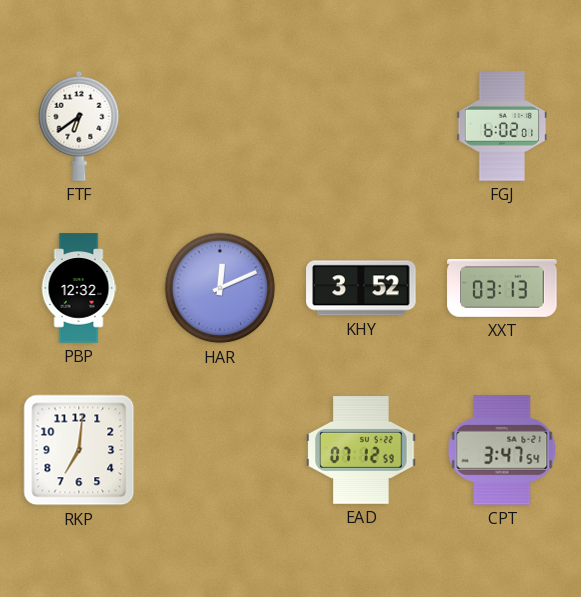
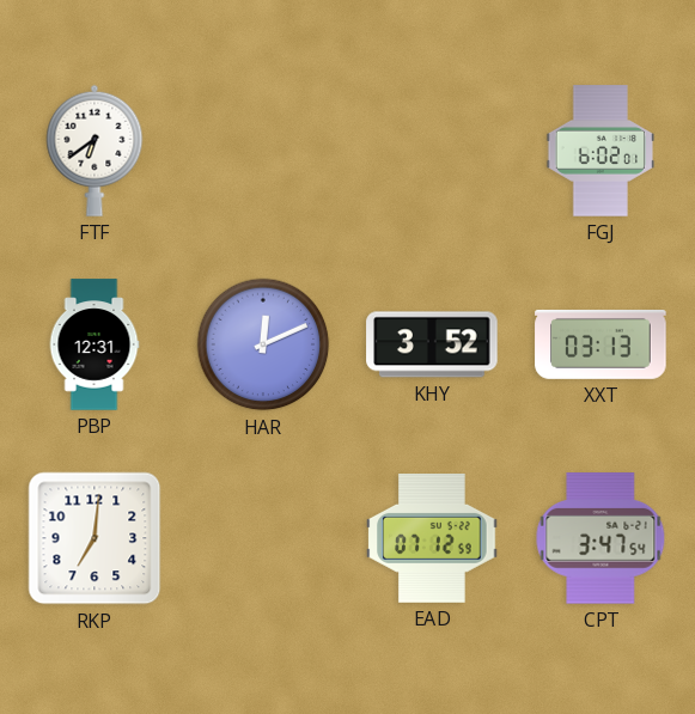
PBP: 12:32 -> 12:31 (95, 344)
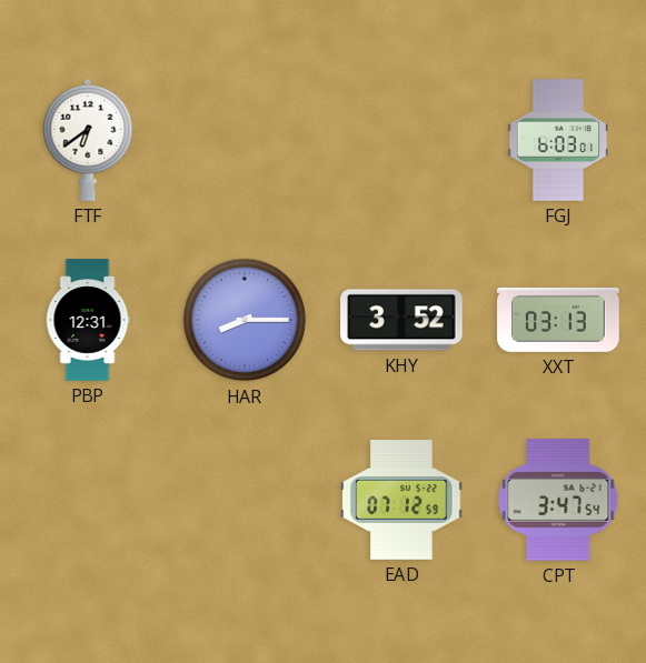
FGJ: 6:02 -> 6:03 (558, 140)
HAR: 12:11 -> 8:15 (245, 320)
RKP: 7:01 -> none (95, 538)
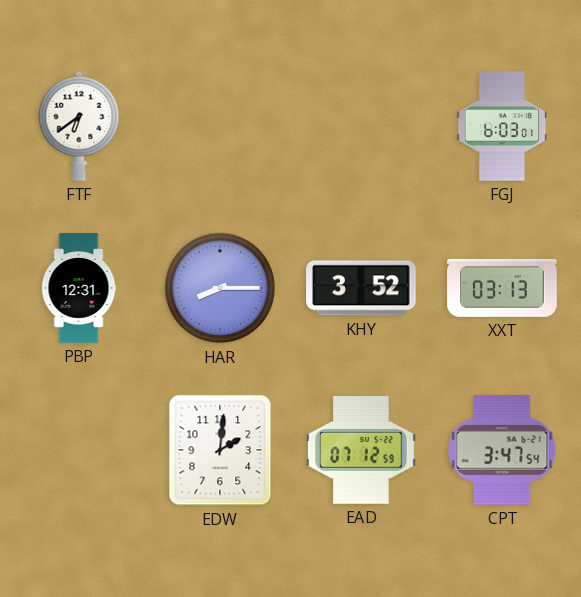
EDW: none -> 2:01 (220, 450)
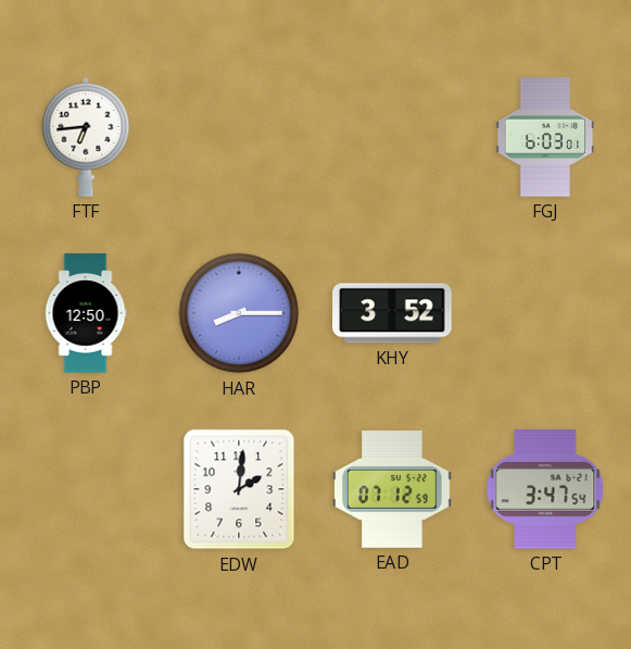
FTF: 6:39 -> 6:44 (86, 137)
PBP: 12:31 -> 12:50 (86, 313)
XXT: 03:13 -> none (502, 288)
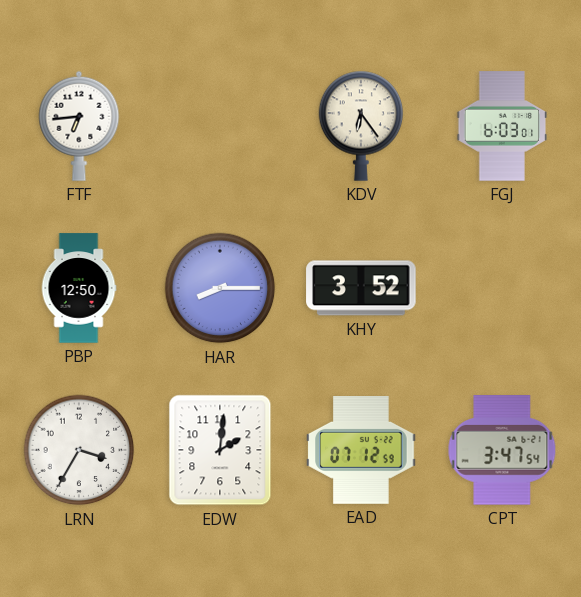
KDV: none -> 6:24 (361, 126)
LRN: none -> 3:35 (79, 450)
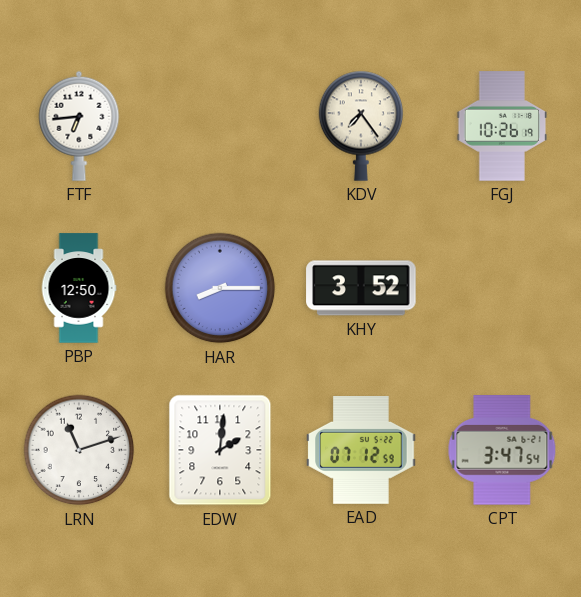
KDV: 6:24 -> 7:24 (361, 126)
FGJ: 6:03 -> 10:26 (502, 126)
LRN: 3:35 -> 11:12 (79, 450)
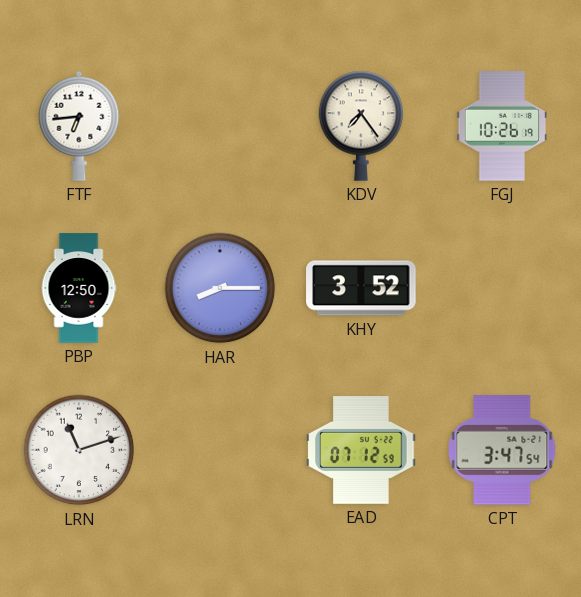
EDW: 2:01 -> none (220, 450)
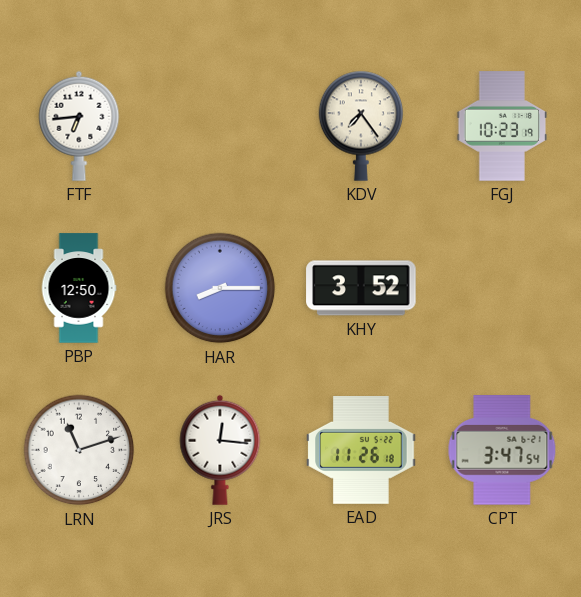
FGJ: 10:26 -> 10:23 (502, 126)
JRS: none -> 12:16 (220, 450)
EAD: 07:12 -> 11:26 (361, 451)
